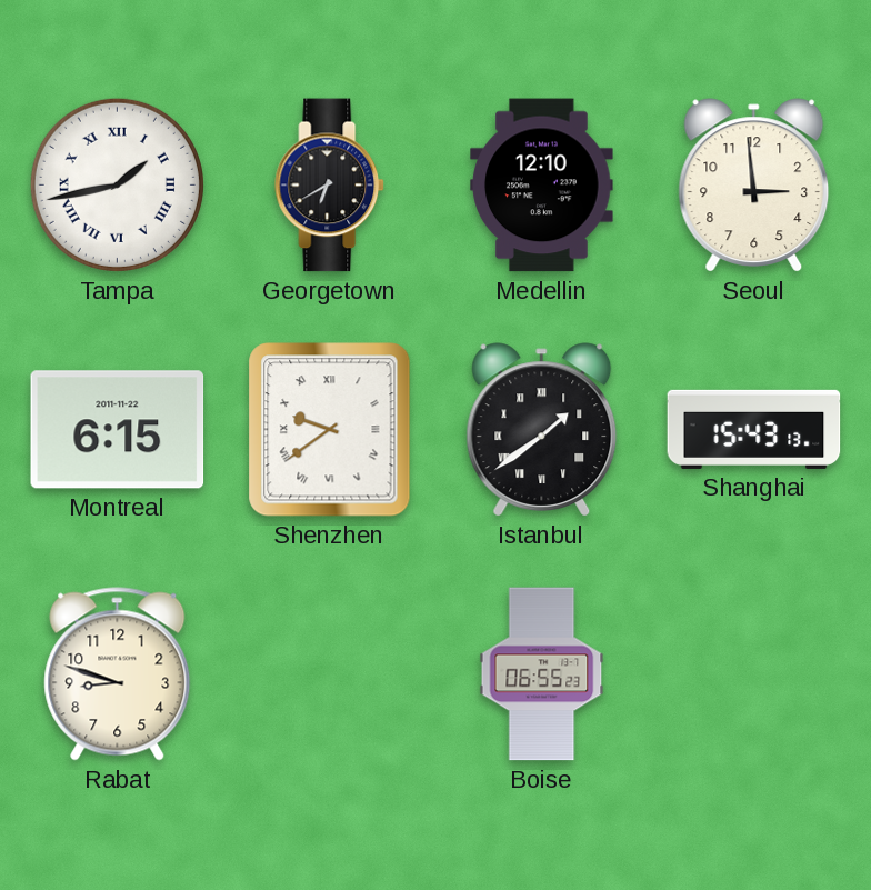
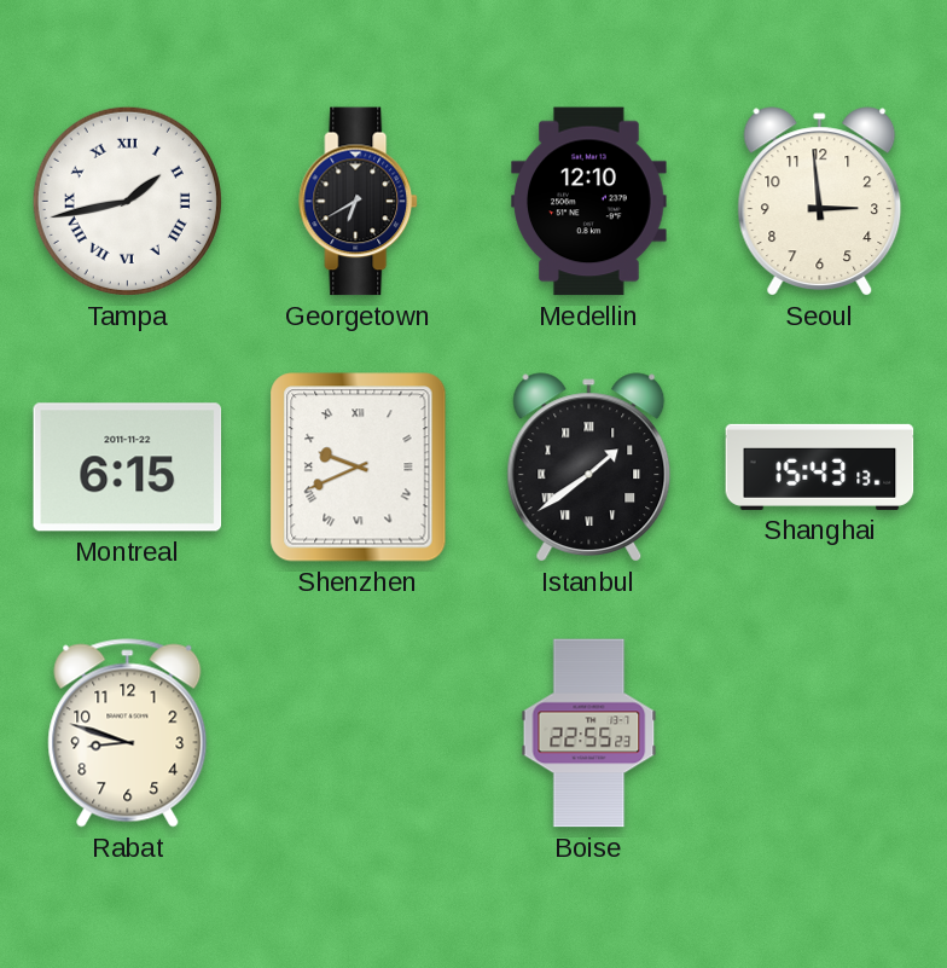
Shenzhen: 9:39 -> 9:41 (359, 468)
Boise: 06:55 -> 22:55 (589, 734)
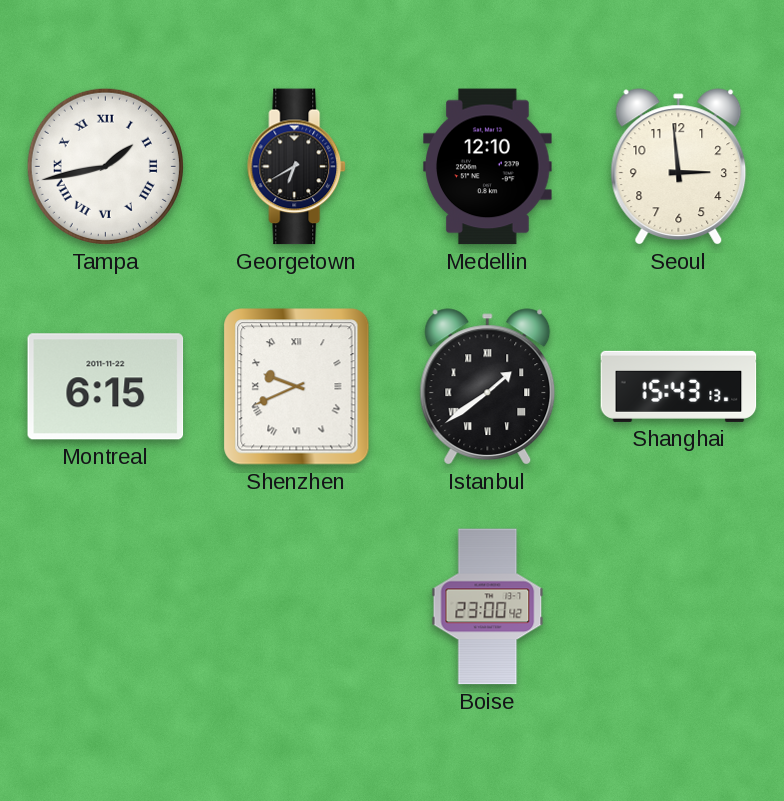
Rabat: 8:48 -> none (128, 734)
Boise: 22:55 -> 23:00 (488, 607)
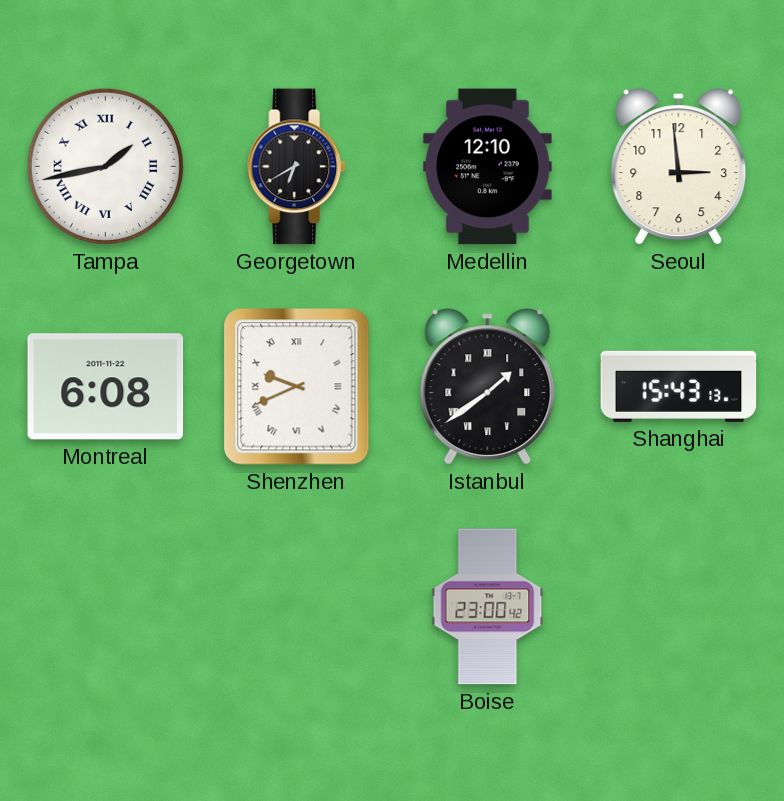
Montreal: 6:15 -> 6:08 (106, 387)
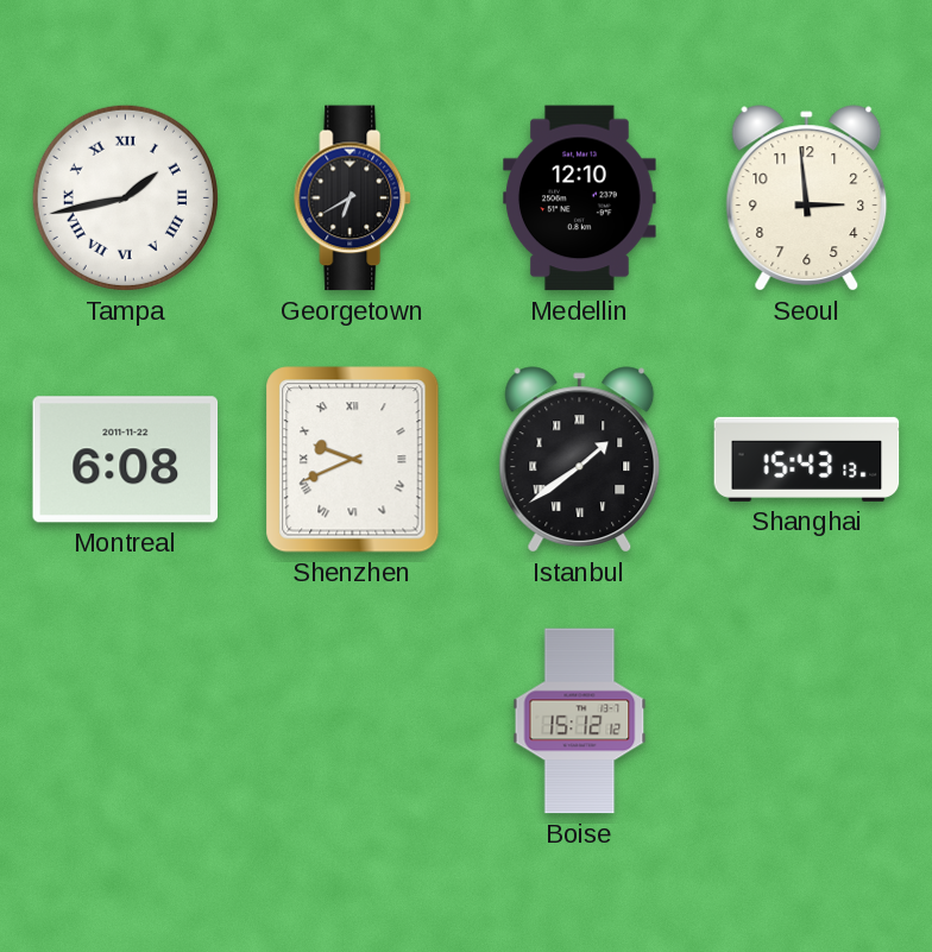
Boise: 23:00 -> 15:12 (580, 721)
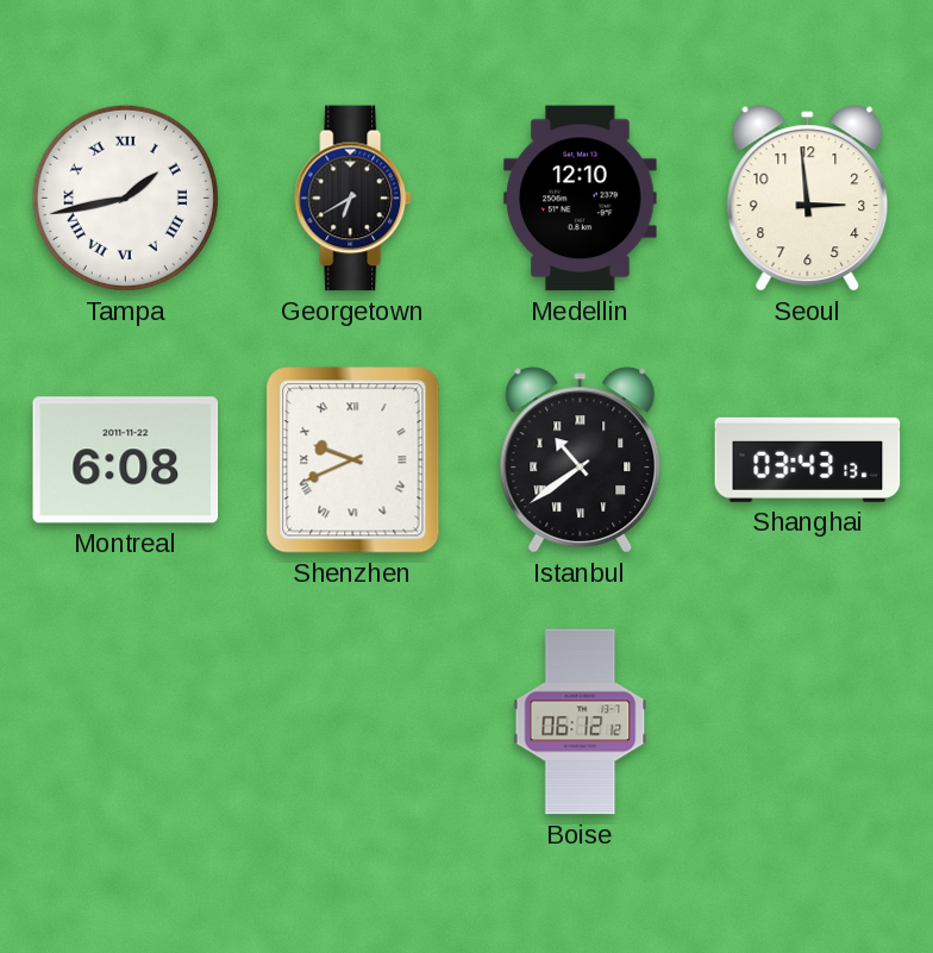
Istanbul: 1:39 -> 10:39 (581, 460)
Shanghai: 15:43 -> 03:43 (808, 459)
Boise: 15:12 -> 06:12 (581, 722)
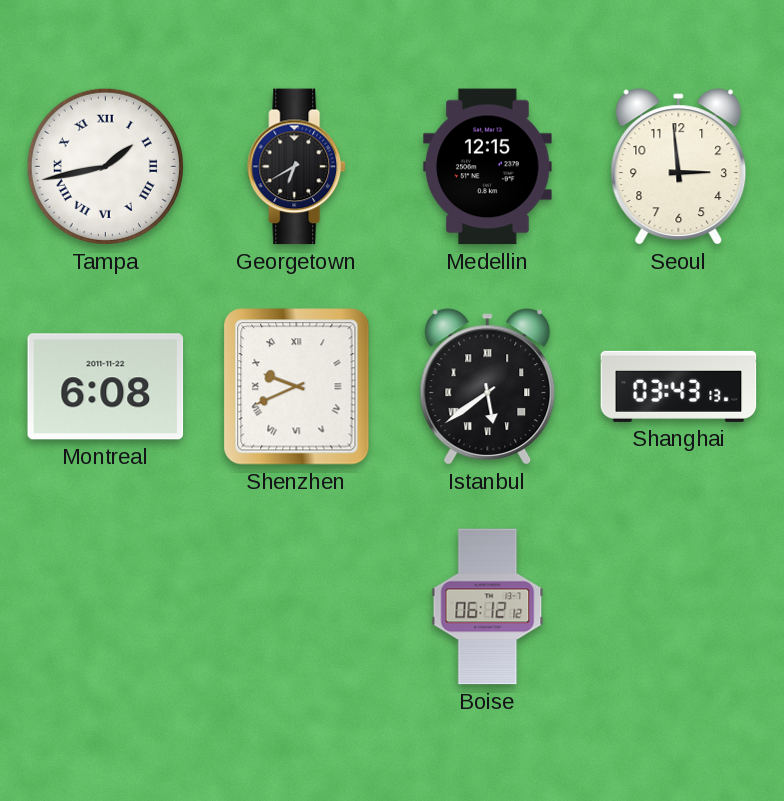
Medellin: 12:10 -> 12:15 (488, 167)
Istanbul: 10:39 -> 5:39 (488, 387)
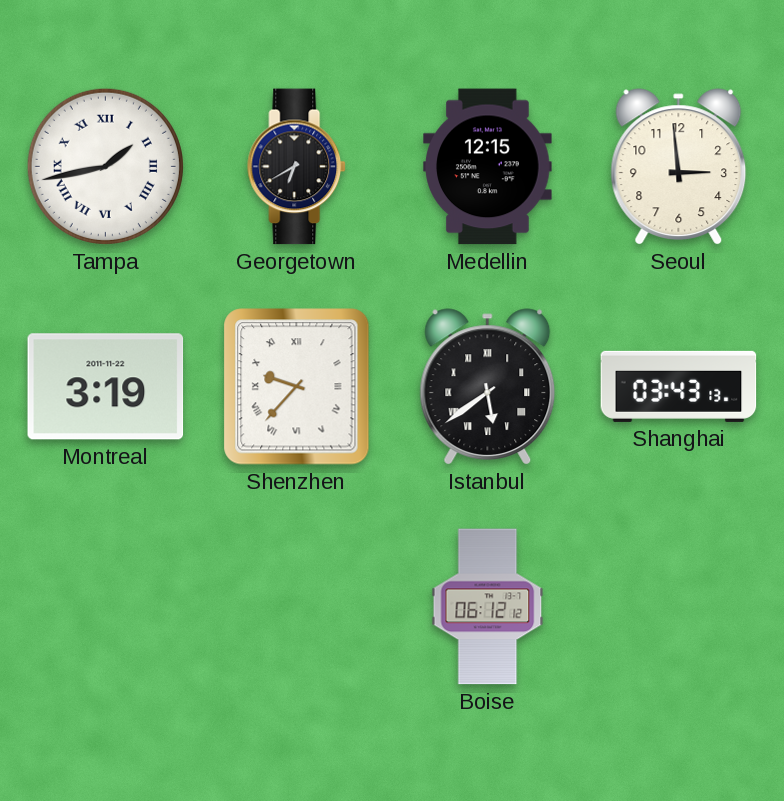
Montreal: 6:08 -> 3:19 (106, 387)
Shenzhen: 9:41 -> 9:37 (297, 387)
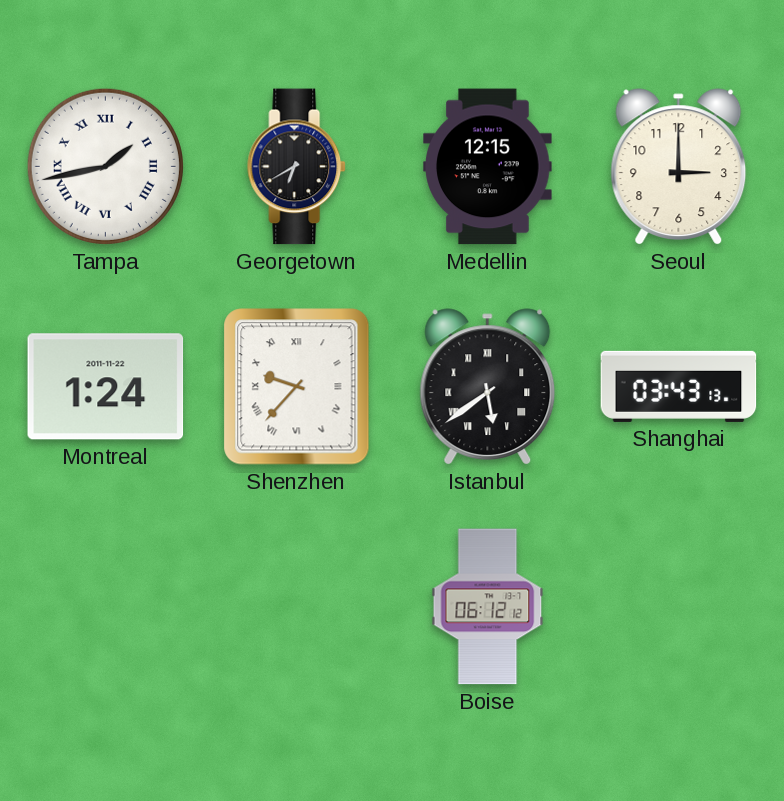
Seoul: 2:59 -> 3:00 (679, 167)
Montreal: 3:19 -> 1:24 (106, 387)
